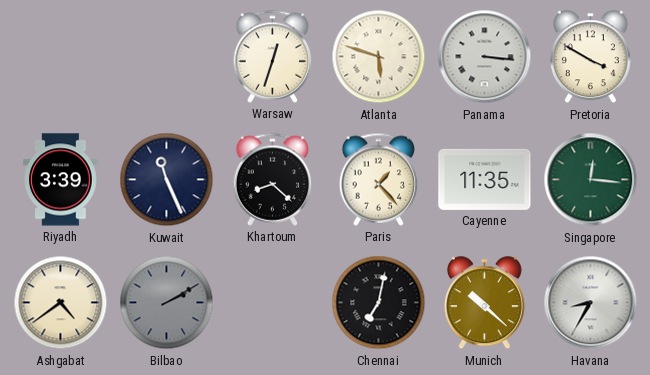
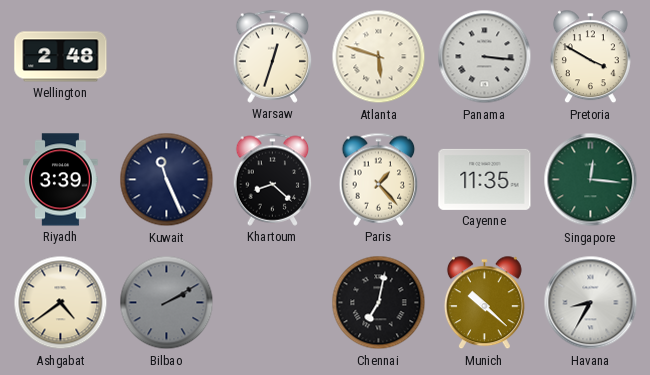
Wellington: none -> 2:48 (61, 57)
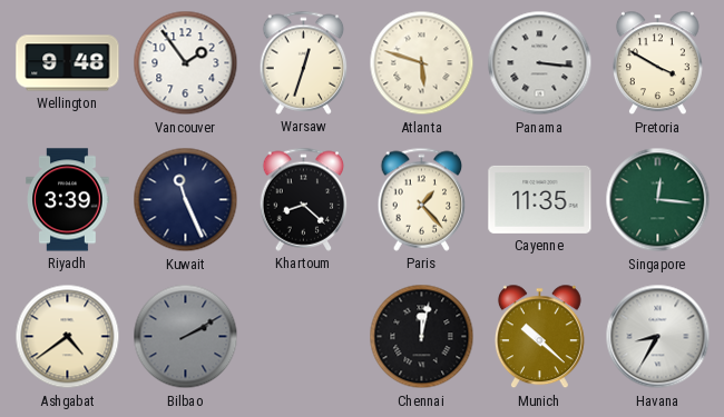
Wellington: 2:48 -> 9:48 (68, 63)
Vancouver: none -> 1:54 (186, 63)
Chennai: 7:02 -> 12:02 (422, 337)
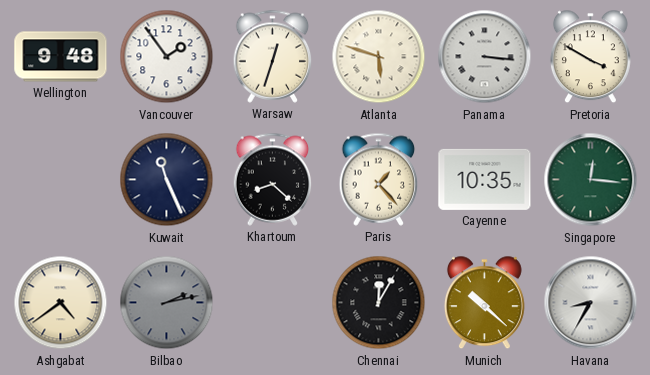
Riyadh: 3:39 -> none (68, 200)
Cayenne: 11:35 -> 10:35 (485, 179)
Bilbao: 2:10 -> 2:13 (167, 303)
Chennai: 12:02 -> 12:05 (379, 303)
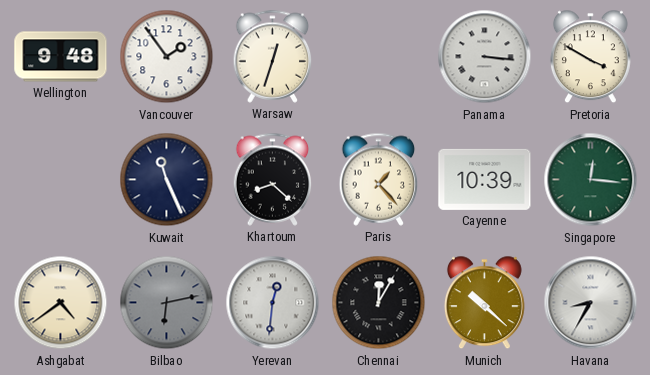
Atlanta: 5:48 -> none (379, 57)
Cayenne: 10:35 -> 10:39 (485, 179)
Bilbao: 2:13 -> 6:13 (167, 303)
Yerevan: none -> 12:31 (273, 303)
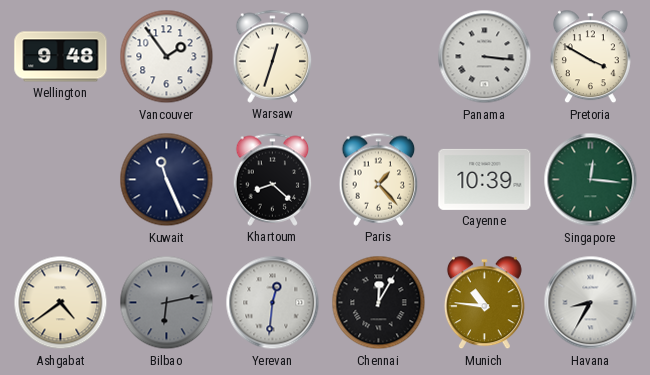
Munich: 10:22 -> 10:46 (484, 303)
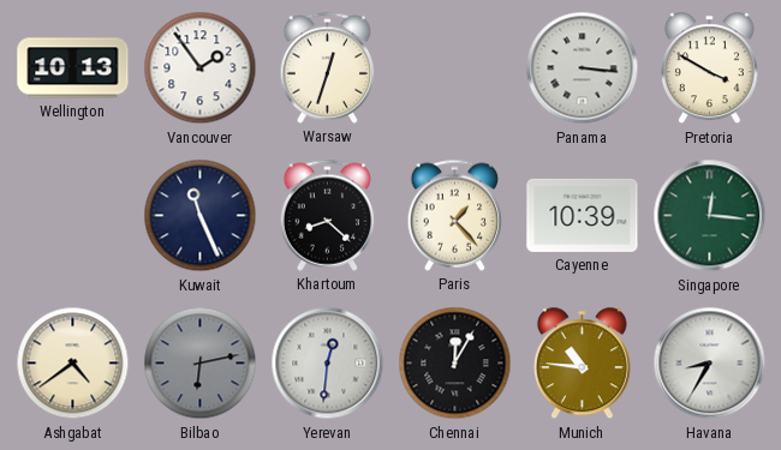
Wellington: 9:48 -> 10:13 (73, 68)
